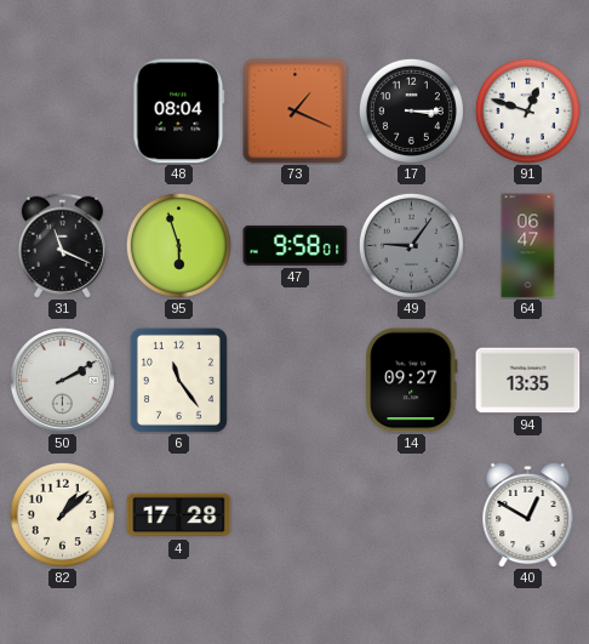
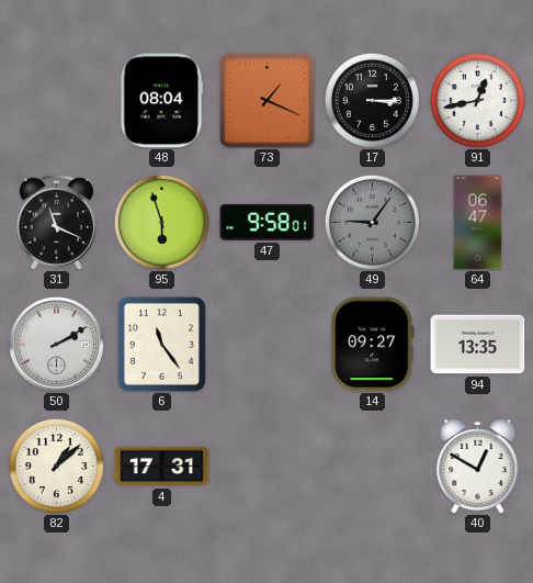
91: 12:48 -> 12:43 (477, 100)
4: 17:28 -> 17:31 (162, 467)
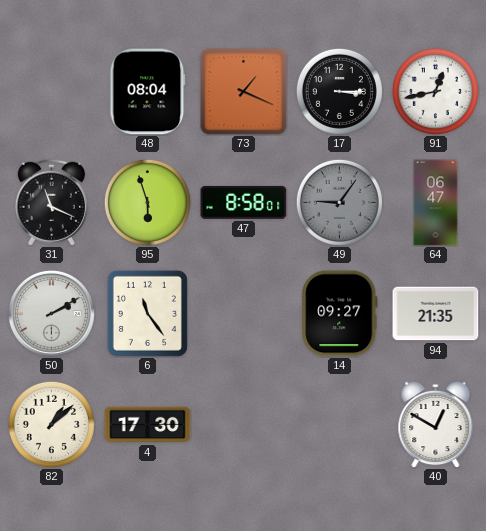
47: 9:58 -> 8:58 (244, 202)
94: 13:35 -> 21:35 (436, 314)
4: 17:31 -> 17:30 (148, 425)
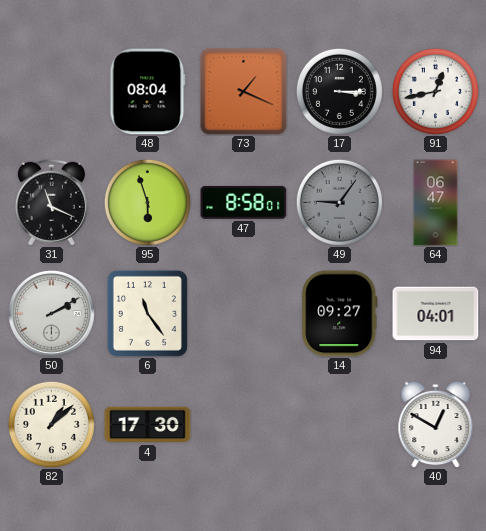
94: 21:35 -> 04:01 (436, 314)
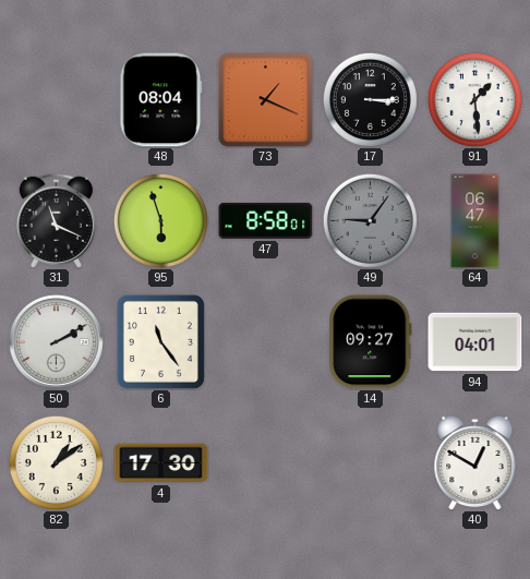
91: 12:43 -> 1:29 (474, 99)
82: 1:08 -> 1:09 (56, 462)
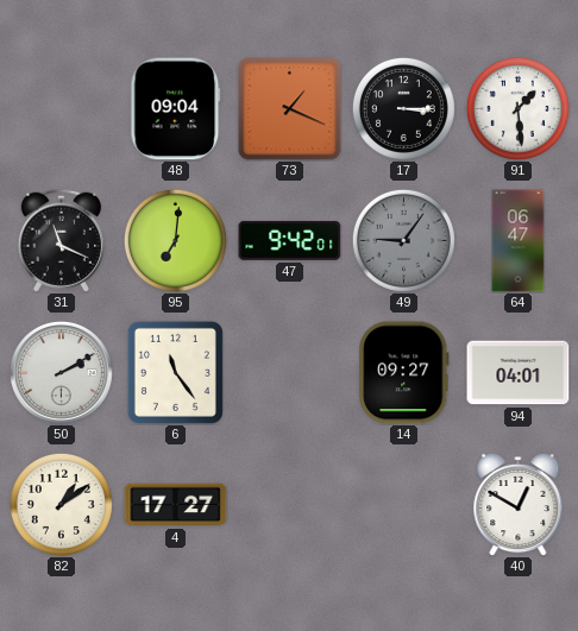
48: 08:04 -> 09:04 (176, 109)
95: 5:57 -> 7:01 (175, 240)
47: 8:58 -> 9:42 (290, 240)
4: 17:30 -> 17:27 (176, 505)
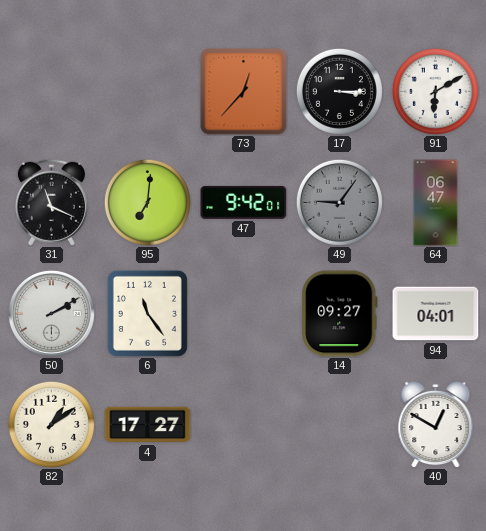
48: 09:04 -> none (176, 109)
73: 1:19 -> 12:37 (244, 92)
91: 1:29 -> 6:10 (435, 91)
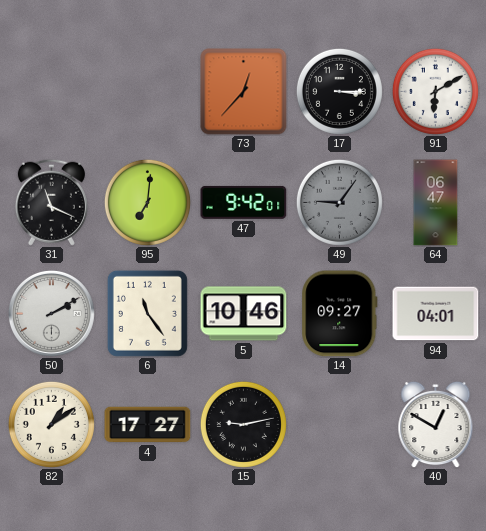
5: none -> 10:46 (244, 314)
15: none -> 9:13 (243, 424)
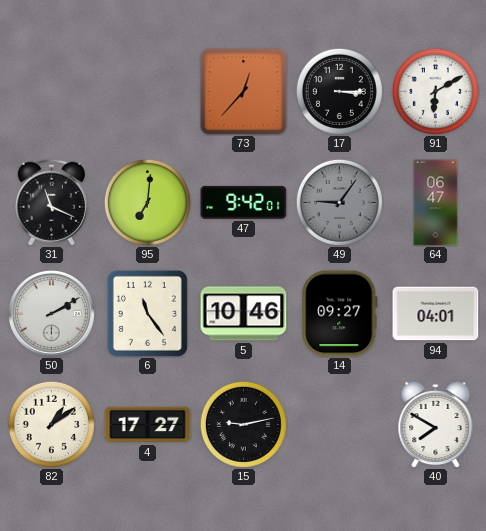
40: 12:50 -> 7:50 (436, 424)
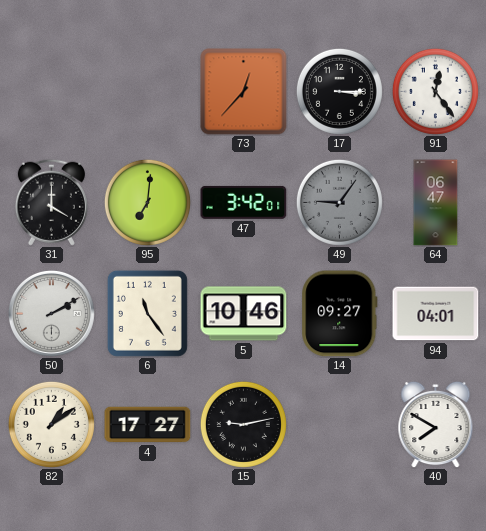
91: 6:10 -> 12:24 (435, 91)
31: 11:19 -> 4:00 (51, 202)
47: 9:42 -> 3:42 (244, 202)
